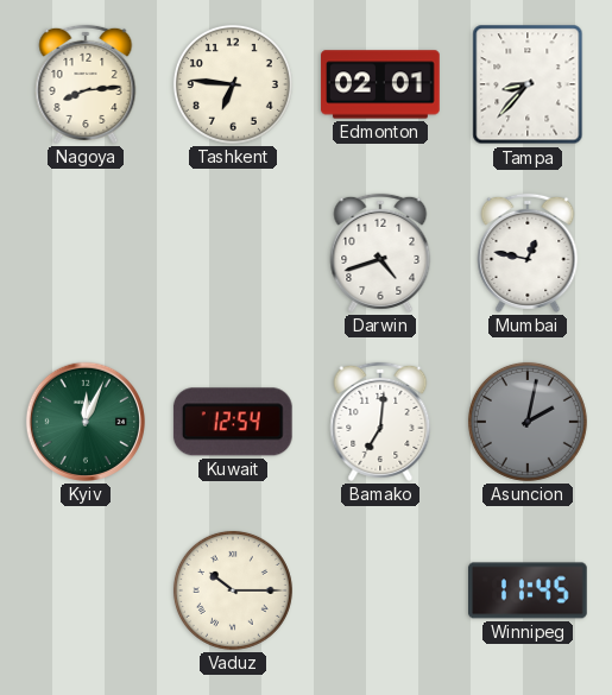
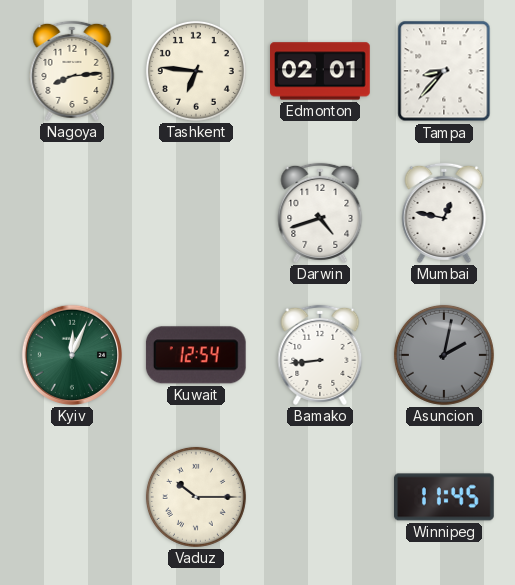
Bamako: 7:01 -> 8:44 (320, 355)
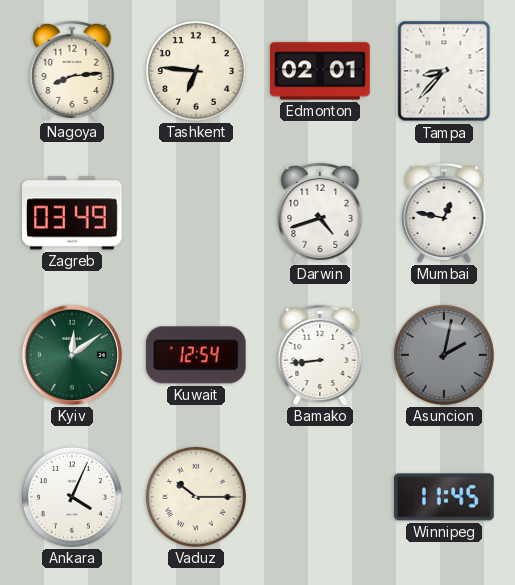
Zagreb: none -> 03:49 (73, 213)
Kyiv: 12:04 -> 12:09 (72, 355)
Ankara: none -> 4:04 (72, 497)
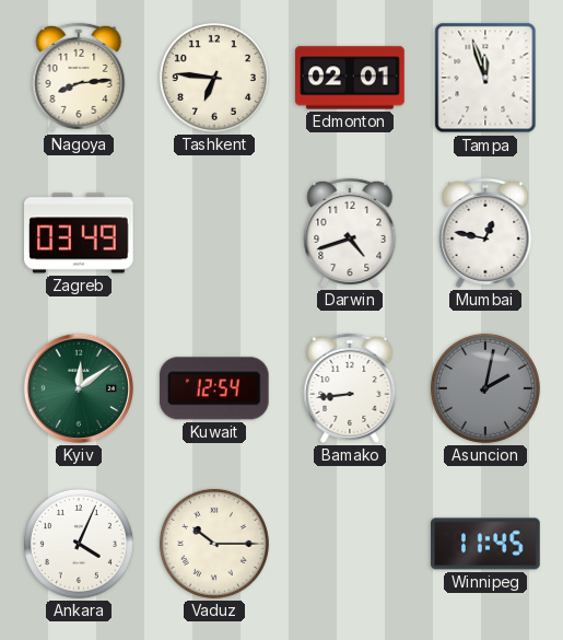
Tampa: 8:37 -> 11:57 (485, 78)
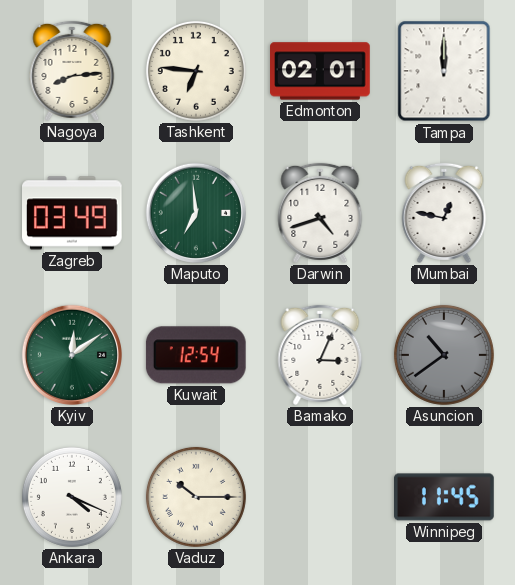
Tampa: 11:57 -> 12:00 (444, 71)
Maputo: none -> 6:59 (196, 213)
Bamako: 8:44 -> 3:04 (320, 355)
Asuncion: 2:02 -> 10:39 (444, 355)
Ankara: 4:04 -> 4:19 (72, 497)
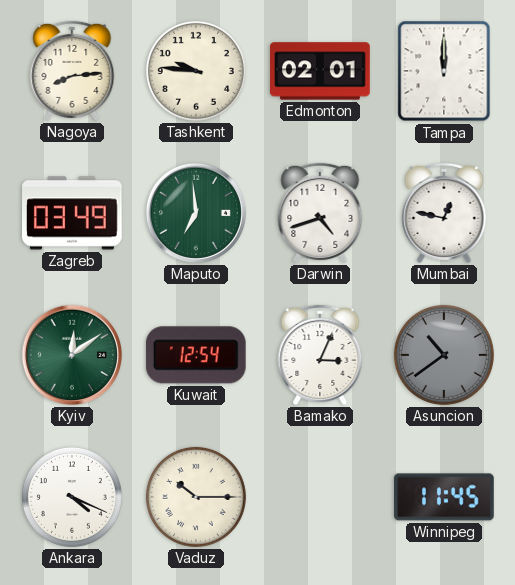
Tashkent: 6:46 -> 9:46 (196, 71)
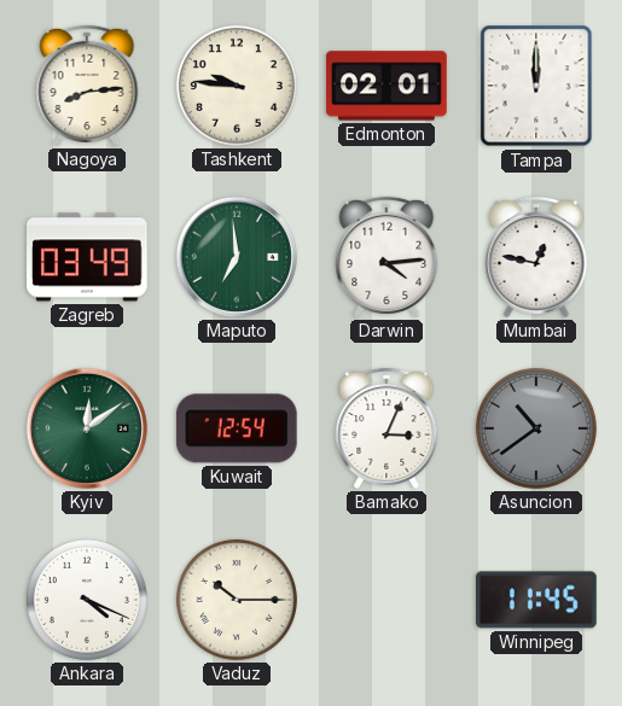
Darwin: 4:42 -> 4:14 (386, 257)
